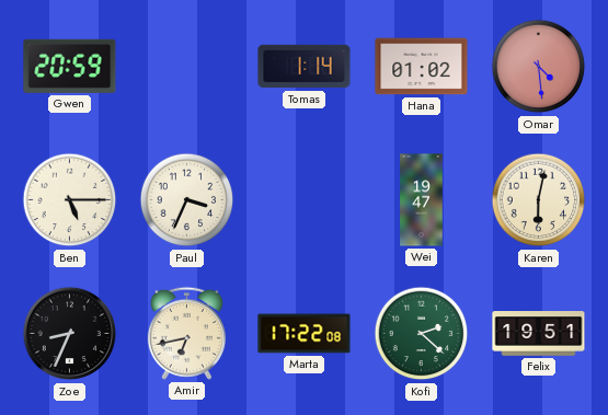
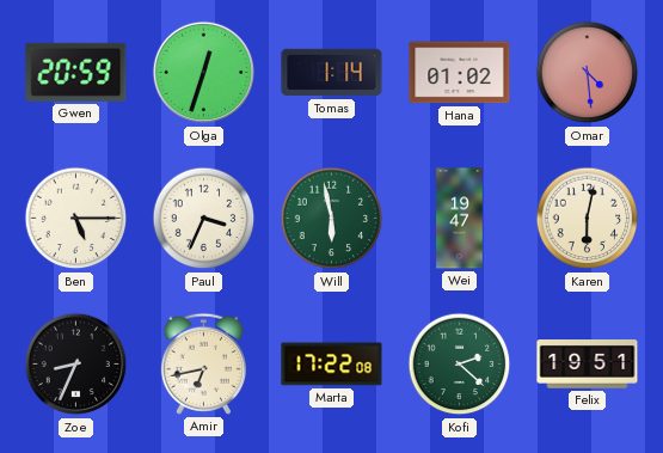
Olga: none -> 12:33 (204, 73)
Will: none -> 5:58 (332, 219)
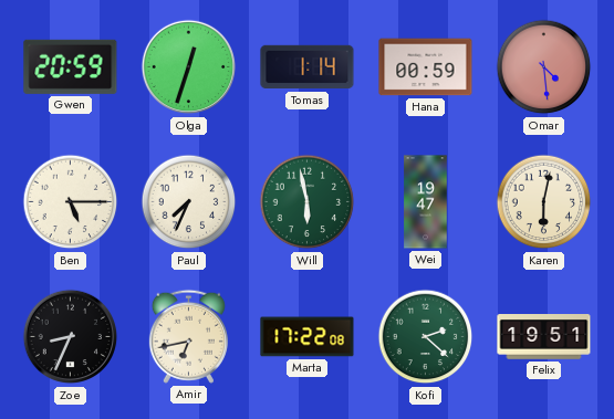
Hana: 01:02 -> 00:59 (426, 67)
Paul: 3:34 -> 7:34 (189, 202)
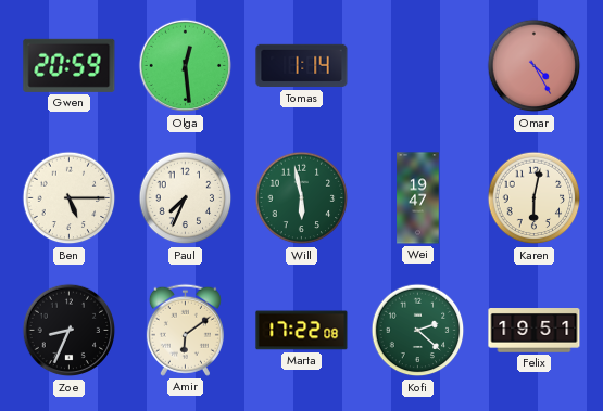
Olga: 12:33 -> 12:29 (186, 66)
Hana: 00:59 -> none (426, 67)
Omar: 4:29 -> 4:25 (535, 66)
Amir: 6:43 -> 6:09 (185, 330)
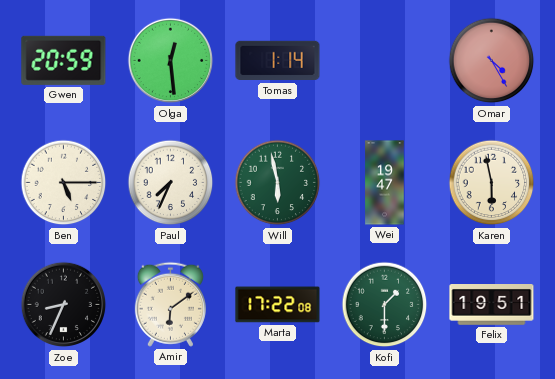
Karen: 6:02 -> 5:58 (492, 183)
Kofi: 2:22 -> 1:30 (385, 305)
